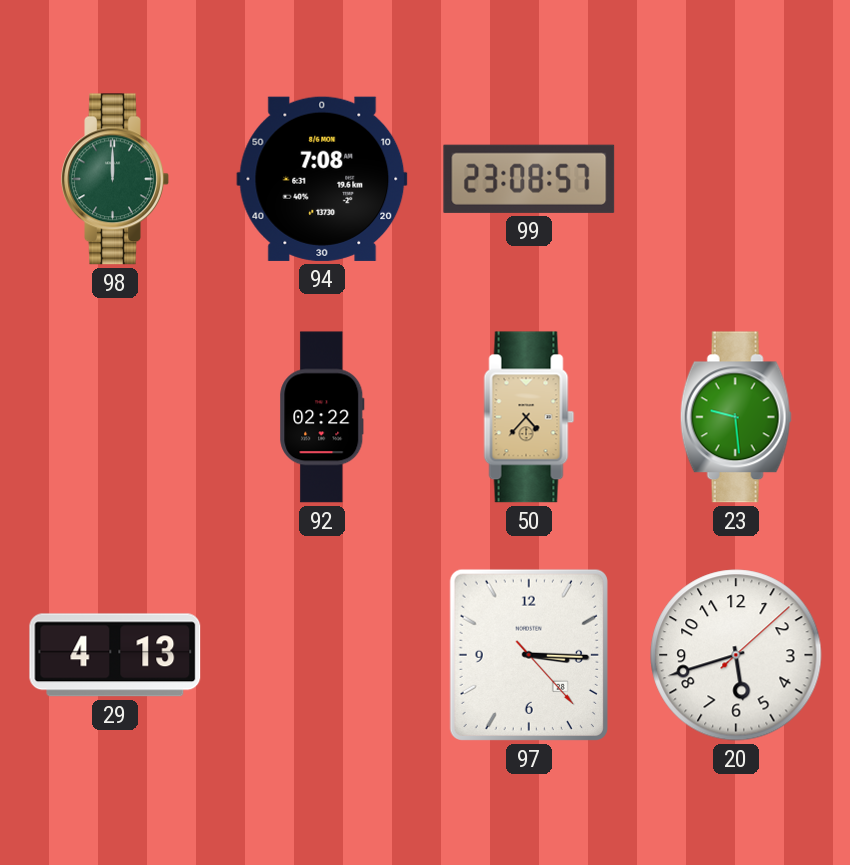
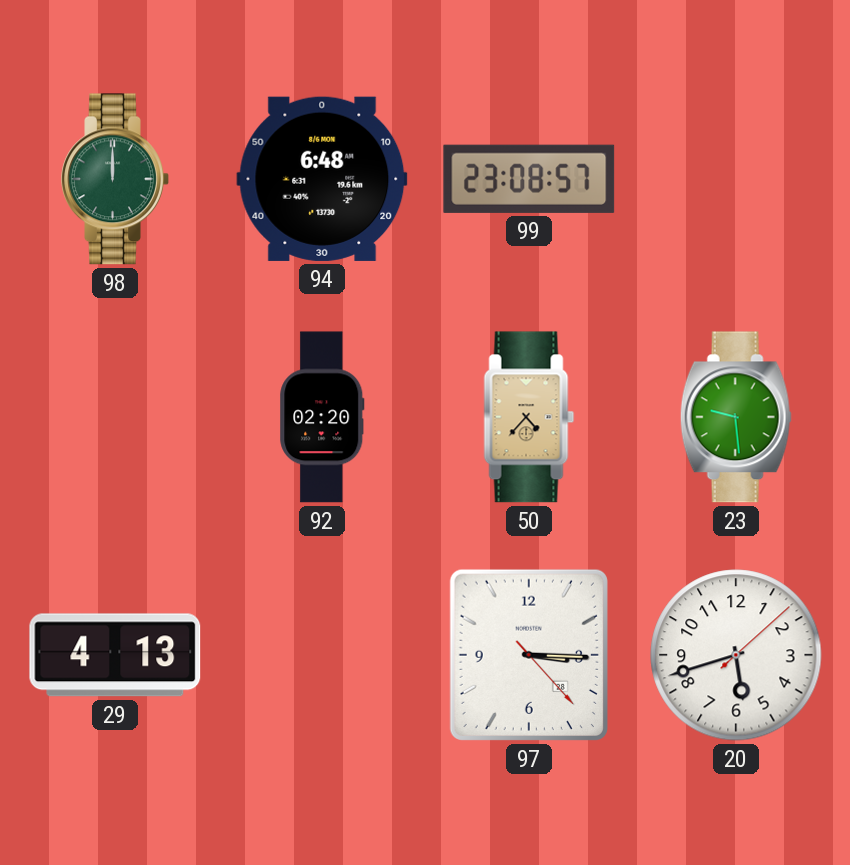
94: 7:08 -> 6:48 (322, 179)
92: 02:22 -> 02:20 (322, 417)
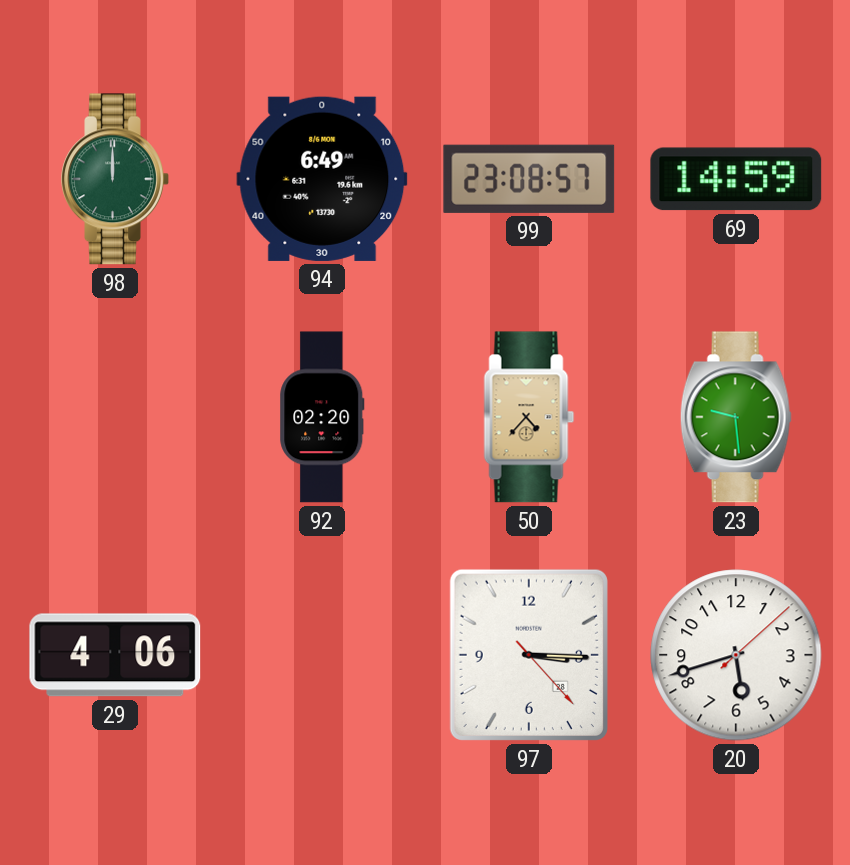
94: 6:48 -> 6:49 (322, 179)
69: none -> 14:59 (736, 179)
29: 4:13 -> 4:06 (115, 655)
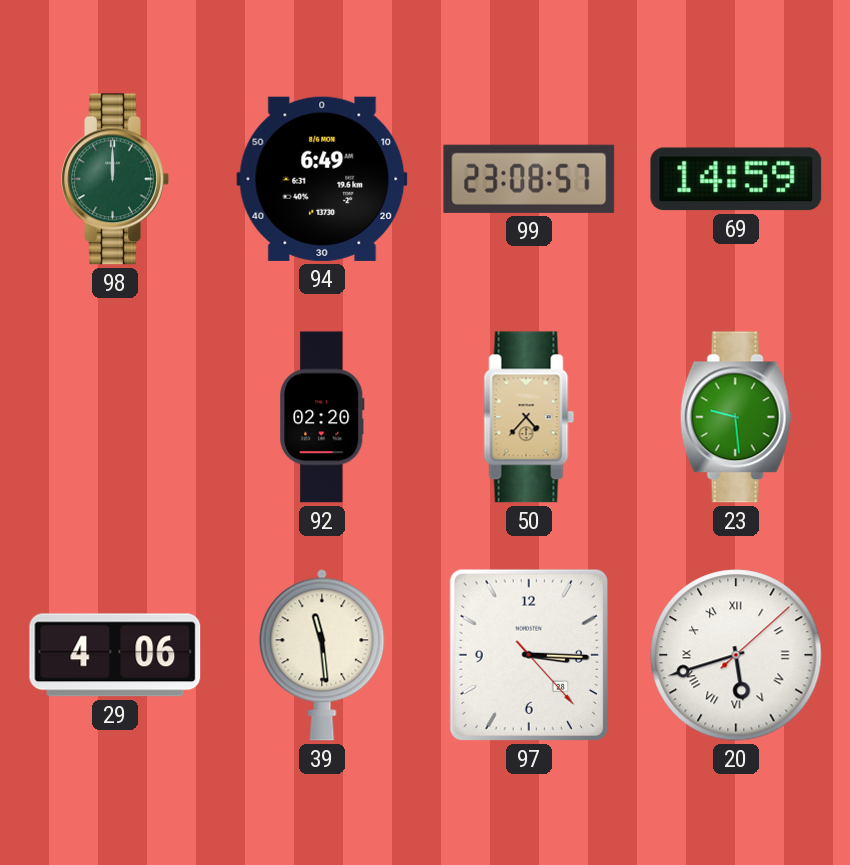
39: none -> 11:29 (322, 655)
20 numerals: Arabic -> Roman (736, 655)
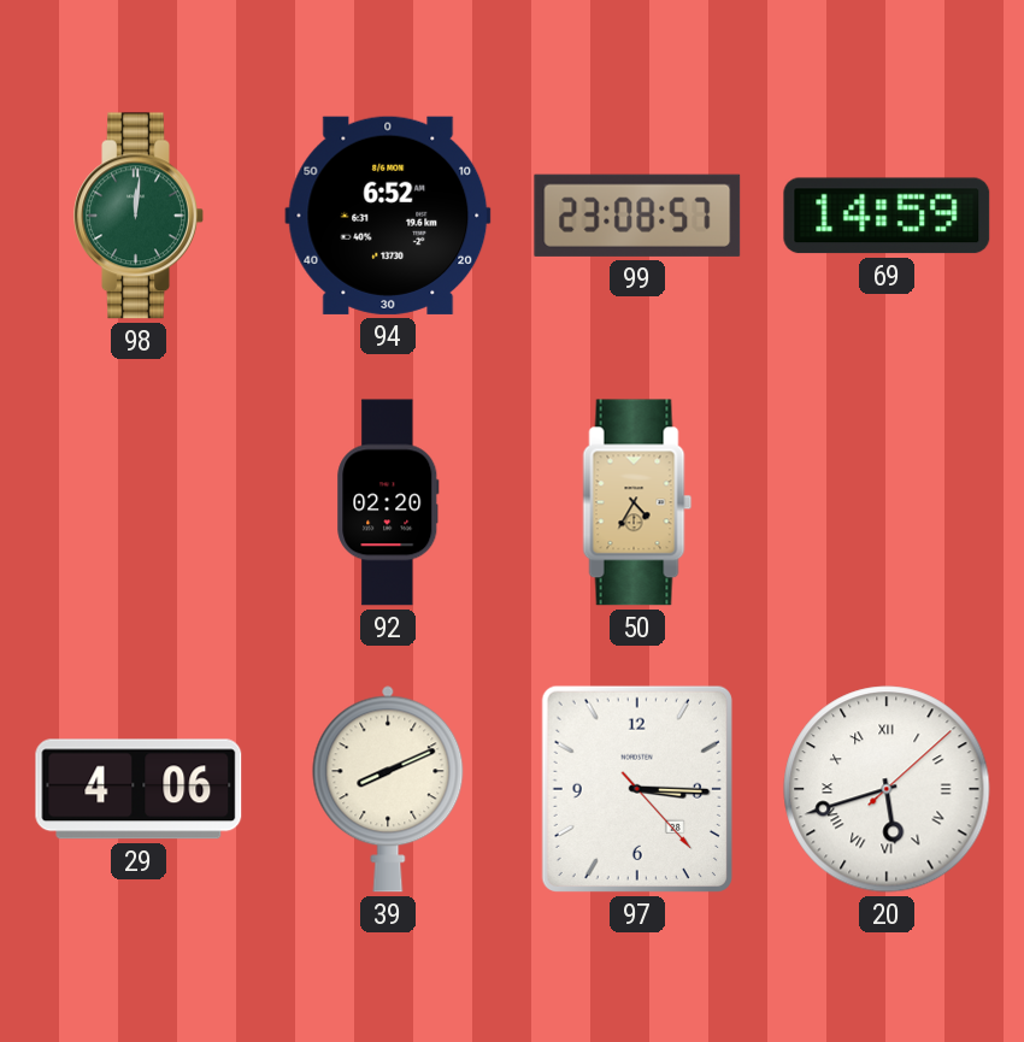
98: 12:00 -> 12:01 (139, 216)
94: 6:49 -> 6:52 (388, 216)
50: 4:37 -> 4:35 (637, 502)
23: 9:29 -> none (736, 417)
39: 11:29 -> 8:11 (388, 789)
